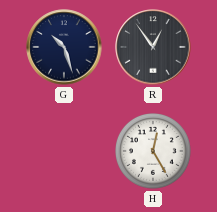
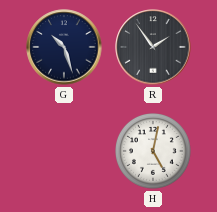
R: 12:54 -> 1:54 (153, 47)
H: 12:25 -> 5:02 (154, 152)
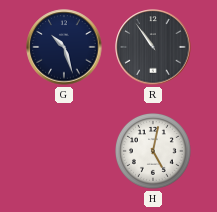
R: 1:54 -> 10:54 (153, 47)
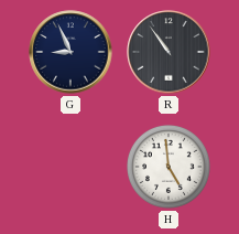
G: 10:27 -> 8:56 (70, 52)
H: 5:02 -> 4:59 (170, 168)
